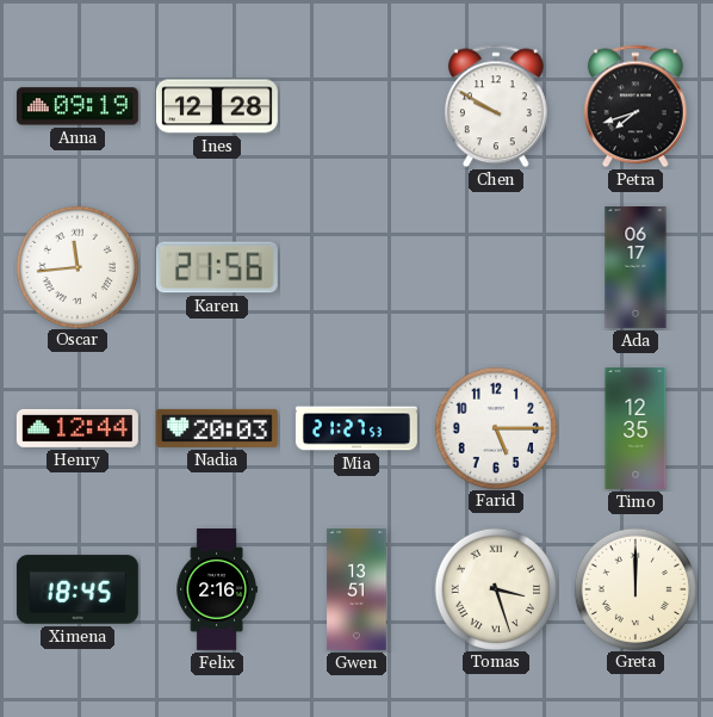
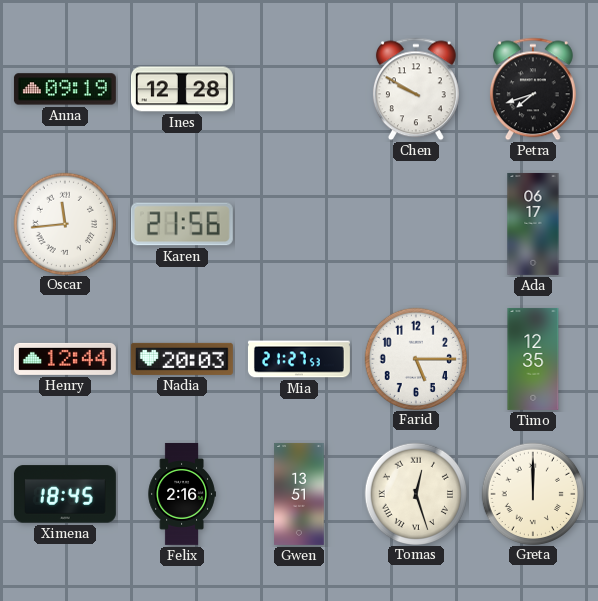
Tomas: 3:27 -> 12:27 (415, 493)
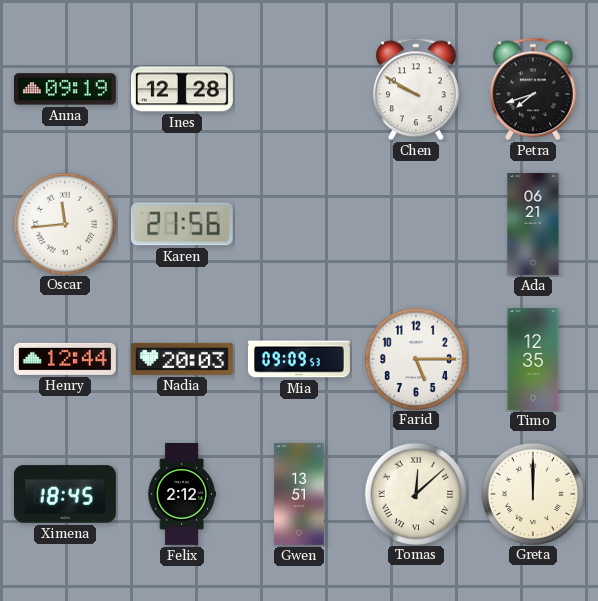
Ada: 06:17 -> 06:21 (533, 224)
Mia: 21:27 -> 09:09 (299, 359)
Felix: 2:16 -> 2:12 (182, 494)
Tomas: 12:27 -> 12:08 (415, 493)
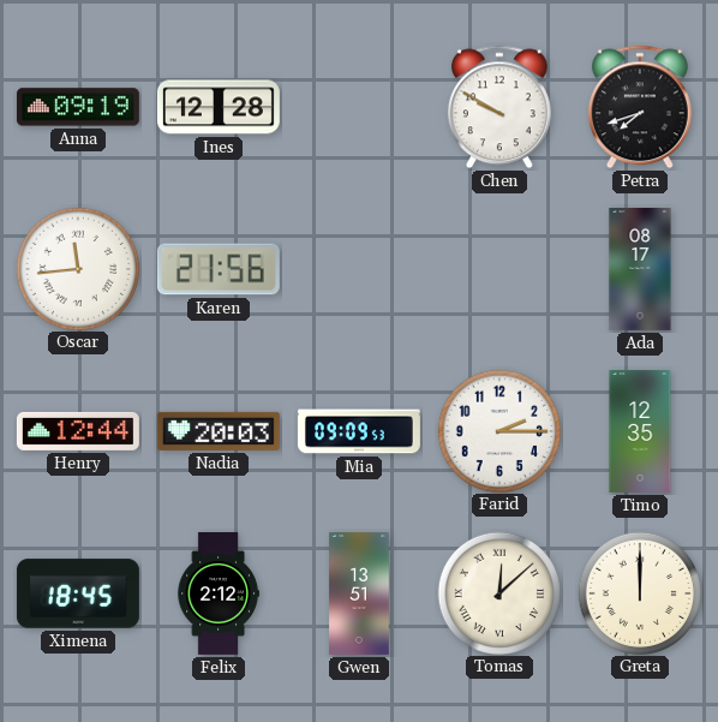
Ada: 06:21 -> 08:17 (640, 269)
Farid: 5:15 -> 2:15 (498, 430)
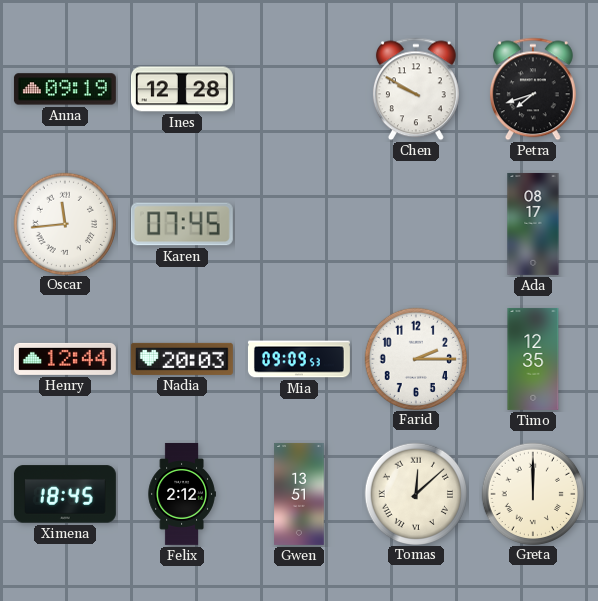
Karen: 21:56 -> 07:45 (182, 224)
